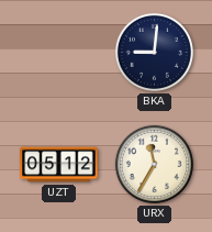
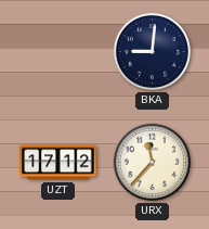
UZT: 05:12 -> 17:12 (58, 163)
URX: 11:35 -> 11:37 (152, 162)
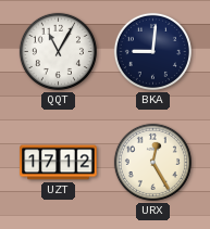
QQT: none -> 11:05 (58, 51)
URX: 11:37 -> 12:25 (152, 162)
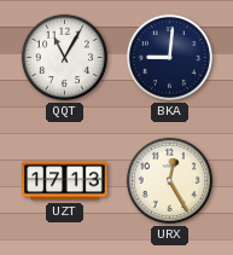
UZT: 17:12 -> 17:13 (65, 181)
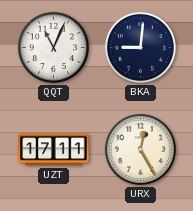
QQT: 11:05 -> 11:04 (53, 47)
UZT: 17:13 -> 17:11 (54, 150)
